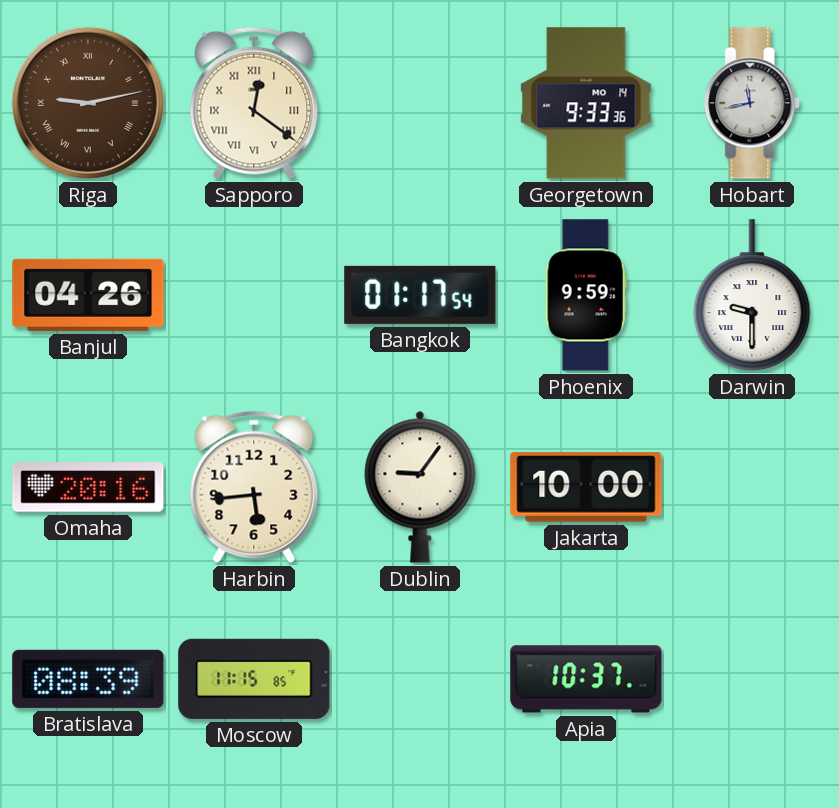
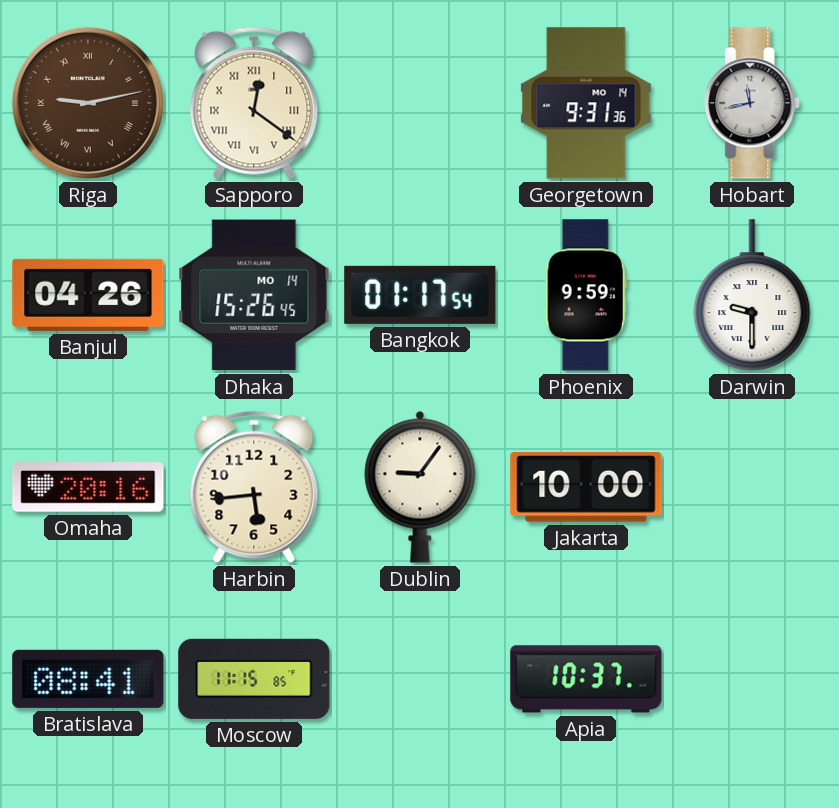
Georgetown: 9:33 -> 9:31 (586, 103)
Dhaka: none -> 15:26 (254, 295)
Bratislava: 08:39 -> 08:41 (88, 679)
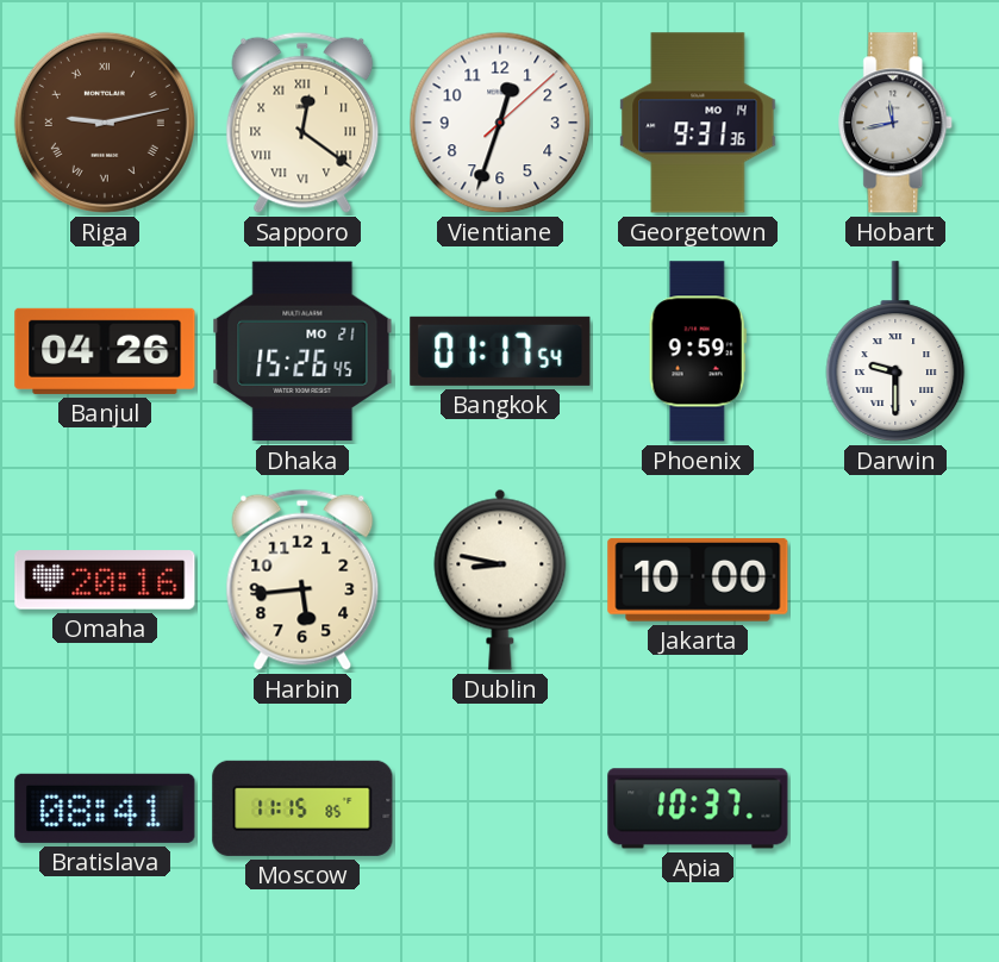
Vientiane: none -> 12:33 (500, 123)
Dhaka date: MO 14 -> MO 21 (302, 351)
Dublin: 9:06 -> 8:47 (500, 580)
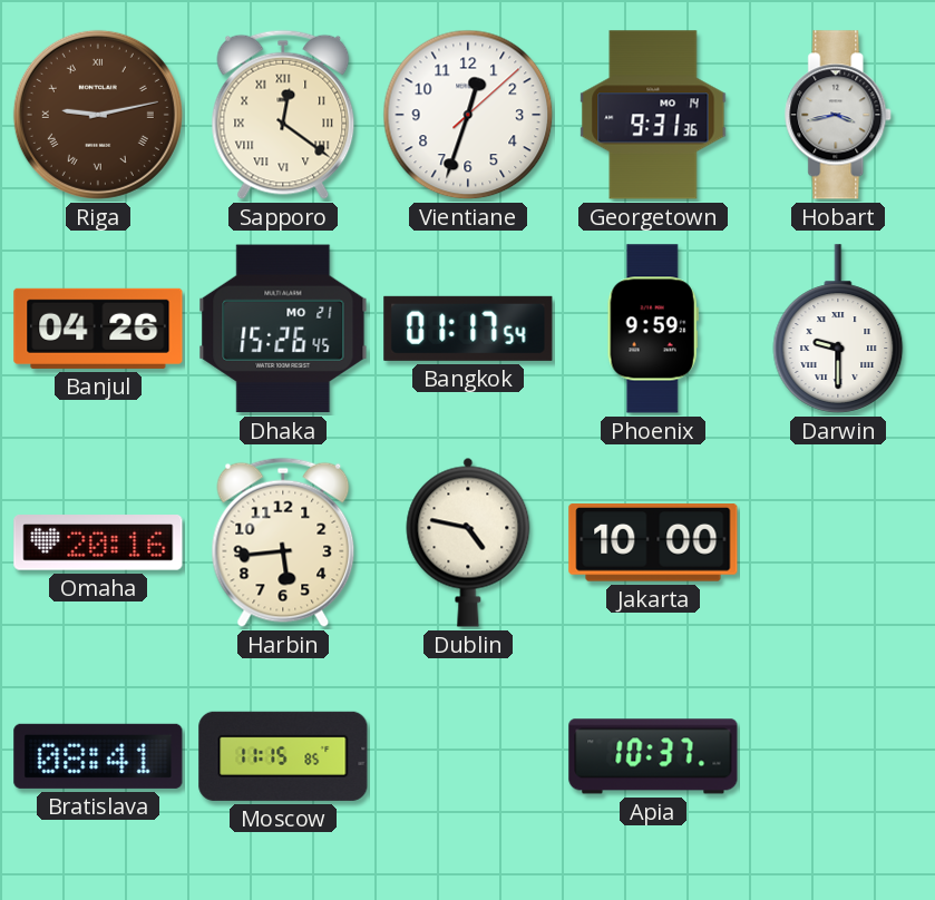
Hobart: 11:43 -> 3:43 (839, 115)
Dublin: 8:47 -> 4:47 (468, 542)
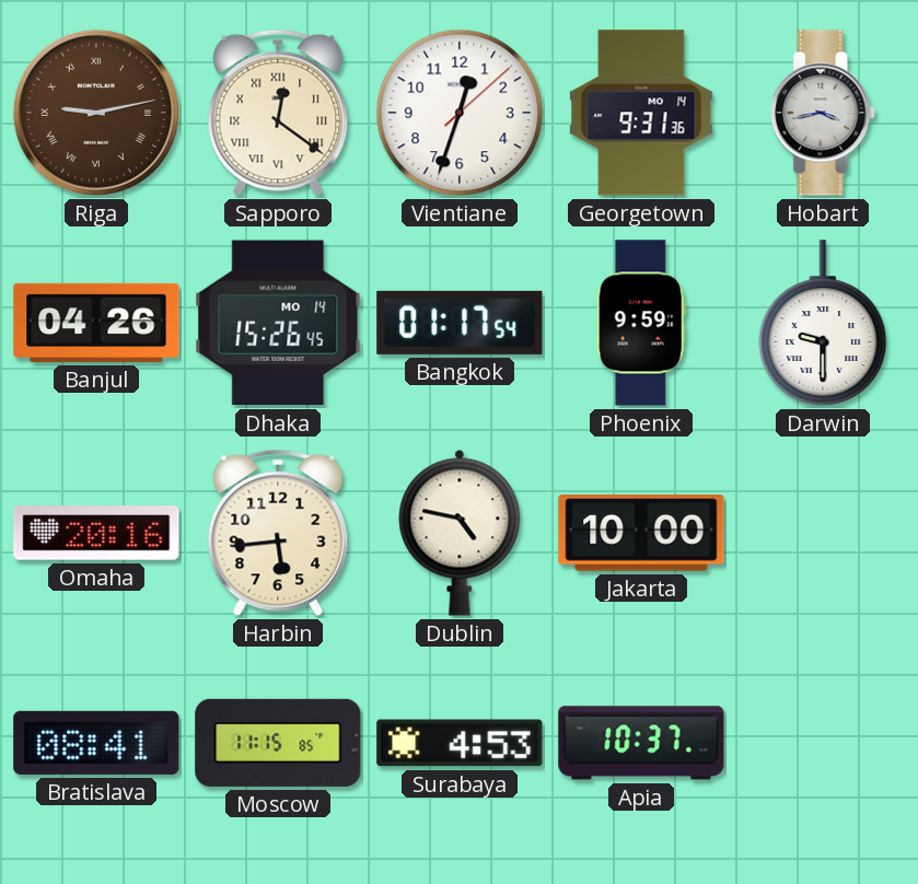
Dhaka date: MO 21 -> MO 14 (278, 323)
Surabaya: none -> 4:53 (460, 743)
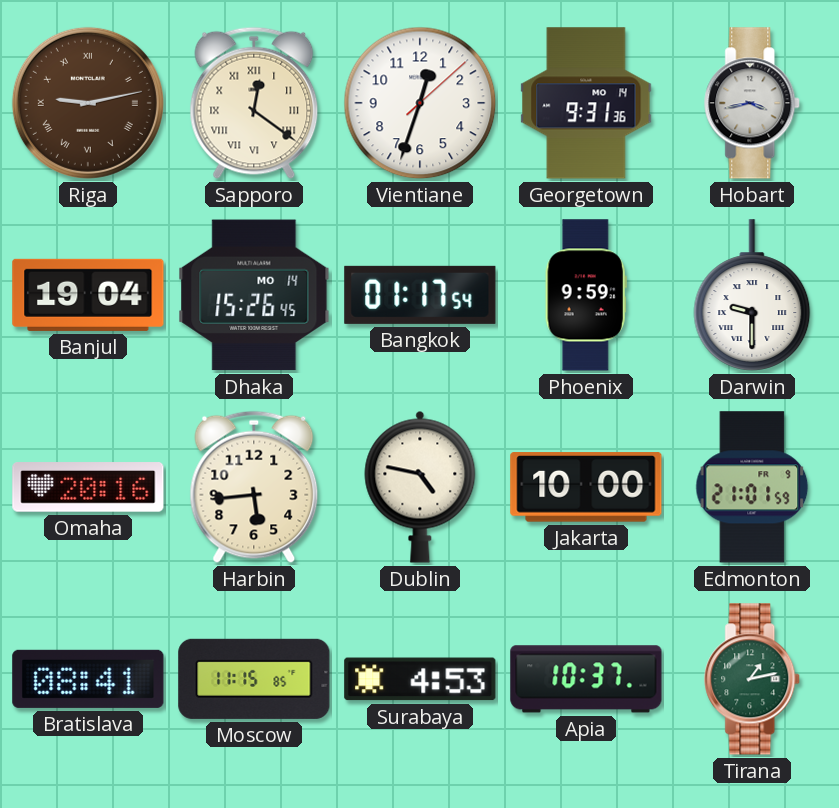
Banjul: 04:26 -> 19:04 (88, 295)
Edmonton: none -> 21:01 (752, 487)
Tirana: none -> 1:13 (753, 679)
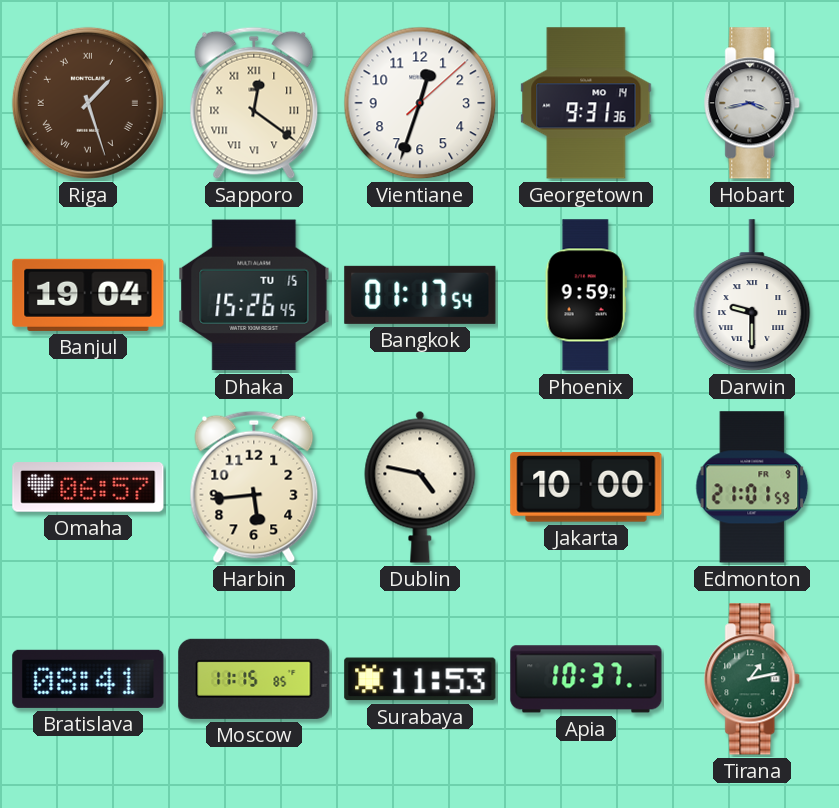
Riga: 9:13 -> 1:27 (88, 103)
Dhaka date: MO 14 -> TU 15 (254, 295)
Omaha: 20:16 -> 06:57 (88, 487)
Surabaya: 4:53 -> 11:53 (420, 679)
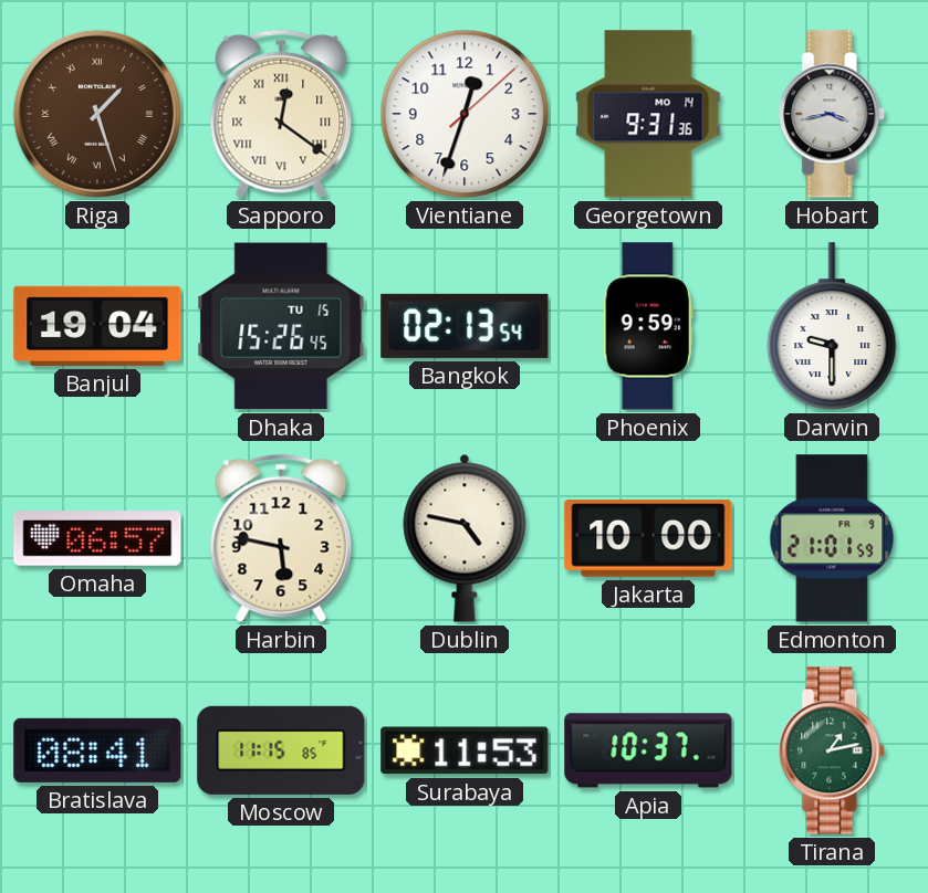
Bangkok: 01:17 -> 02:13 (465, 326)
Harbin: 5:44 -> 5:47 (281, 538)
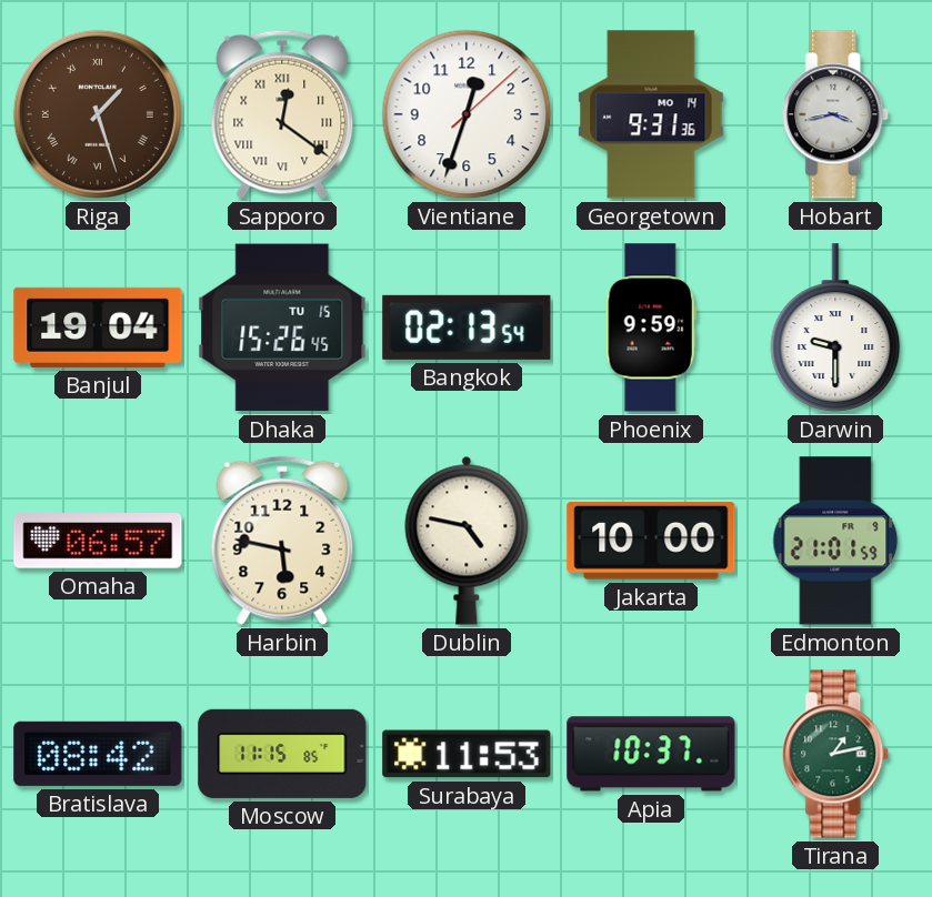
Bratislava: 08:41 -> 08:42 (98, 754)
